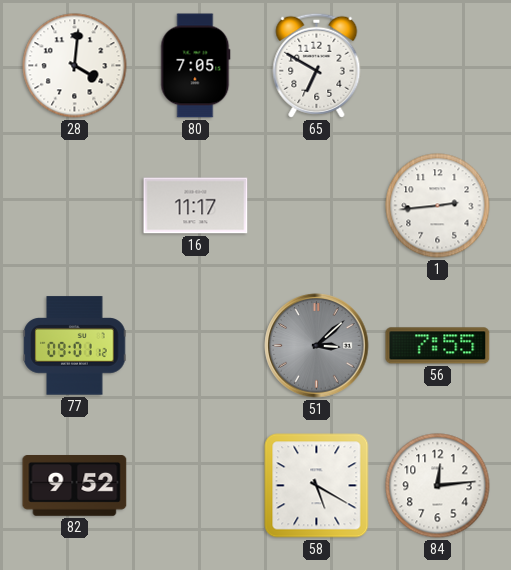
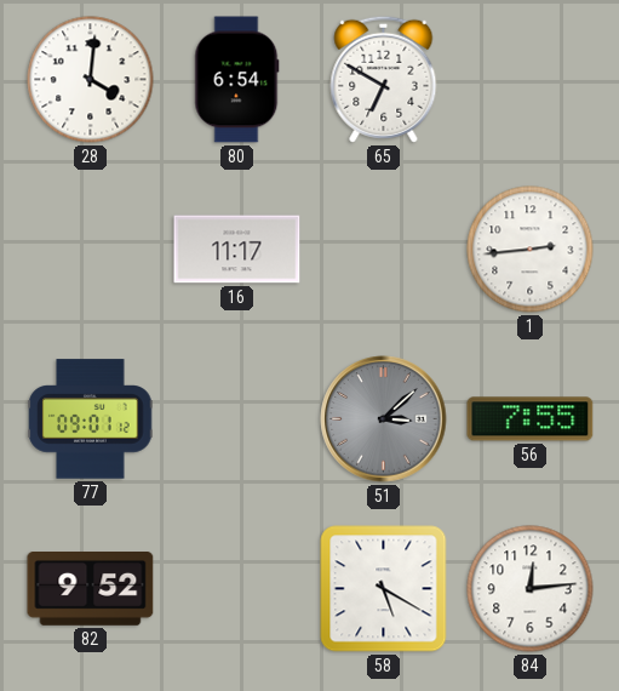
80: 7:05 -> 6:54 (237, 80)
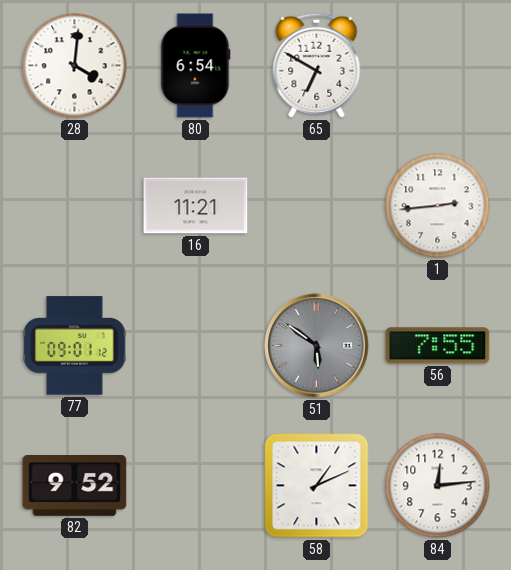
16: 11:17 -> 11:21 (196, 206)
51: 3:08 -> 5:51 (317, 346)
58: 5:20 -> 1:11 (317, 486)
